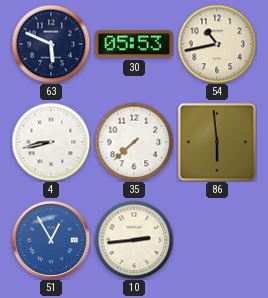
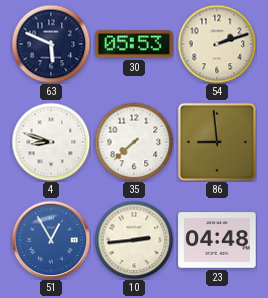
54: 10:43 -> 2:12 (217, 44)
4: 8:43 -> 8:48 (51, 142)
86: 5:59 -> 8:59 (217, 142)
23: none -> 04:48 (217, 240)
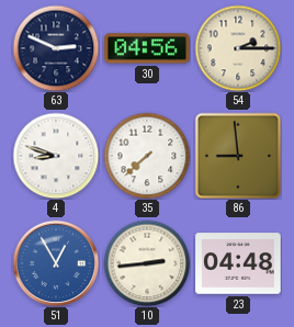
63: 5:49 -> 2:49 (56, 48)
30: 05:53 -> 04:56 (147, 48)
54: 2:12 -> 2:15 (238, 48)
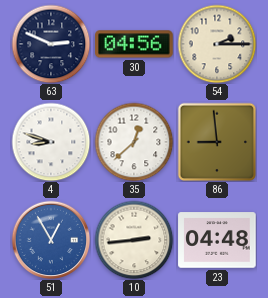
35: 7:38 -> 12:38 (134, 142)
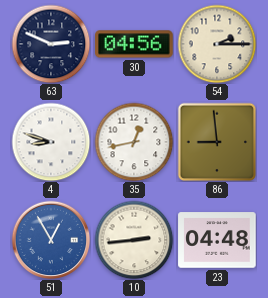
35: 12:38 -> 12:43 (134, 142)
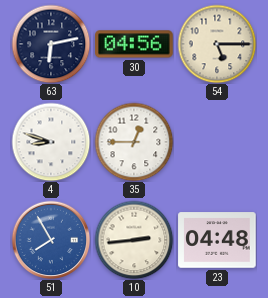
63: 2:49 -> 6:13 (51, 44)
54: 2:15 -> 5:15 (217, 44)
35: 12:43 -> 12:45 (134, 142)
86: 8:59 -> none (217, 142)
51: 12:55 -> 7:55 (51, 240)
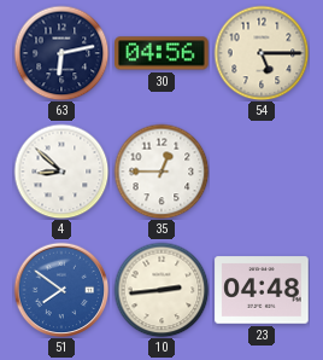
4: 8:48 -> 8:52 (61, 172)
51: 7:55 -> 7:51 (61, 290)
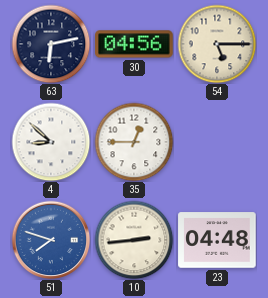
51: 7:51 -> 7:48 (51, 240)
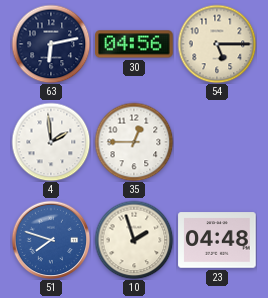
4: 8:52 -> 1:59 (51, 142)
10: 2:44 -> 1:57 (134, 240)
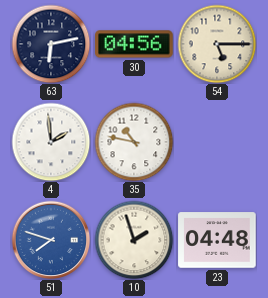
35: 12:45 -> 10:47 (134, 142)
